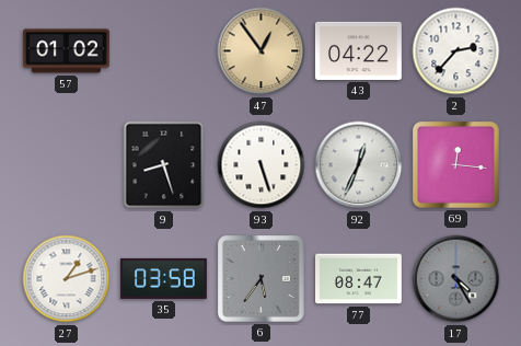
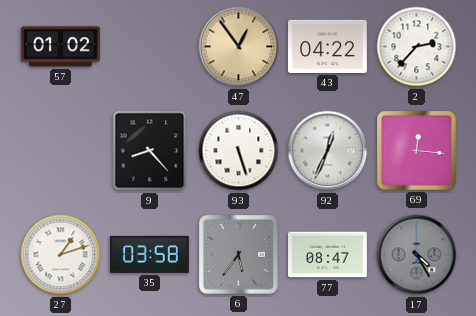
9: 8:27 -> 8:23 (150, 151)
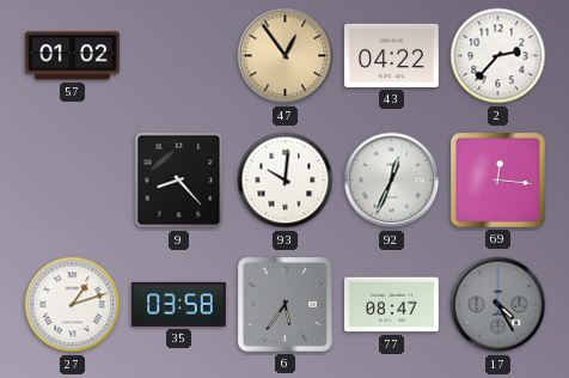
93: 5:27 -> 10:01 (286, 181)
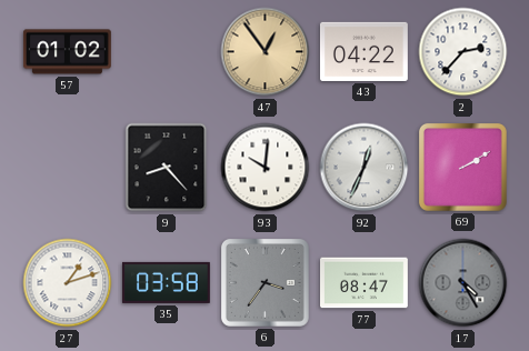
69: 12:16 -> 2:10 (462, 167)
6: 5:36 -> 3:36 (264, 282)
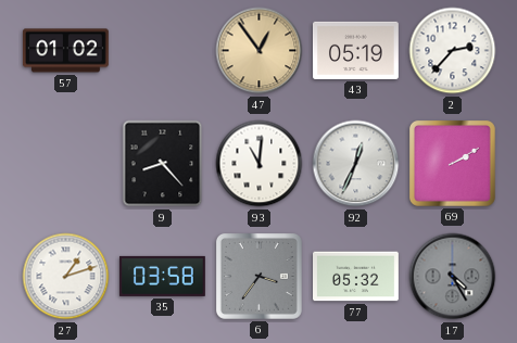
43: 04:22 -> 05:19 (355, 50)
93: 10:01 -> 11:01 (260, 164)
77: 08:47 -> 05:32 (356, 277)
